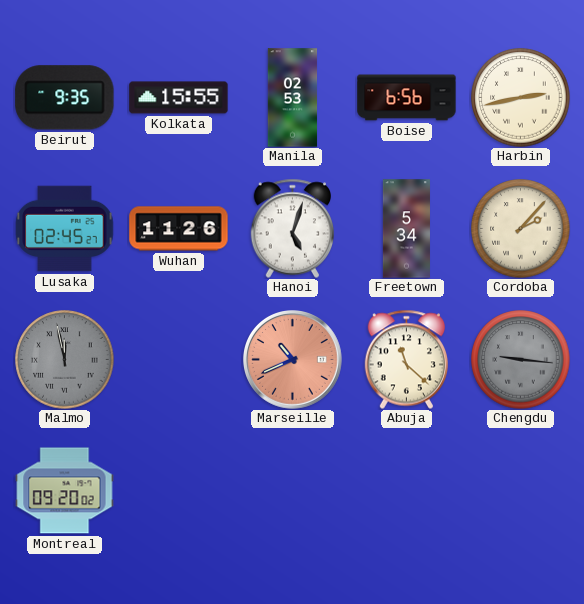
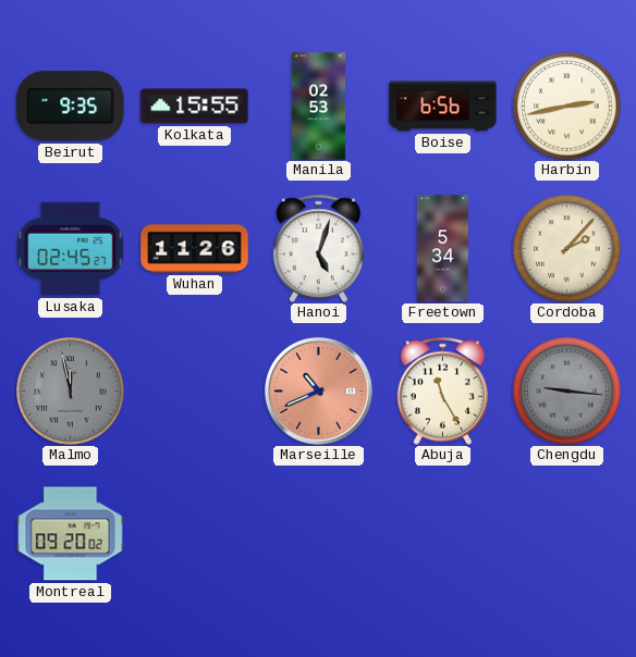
Abuja: 11:22 -> 11:25 (442, 391)
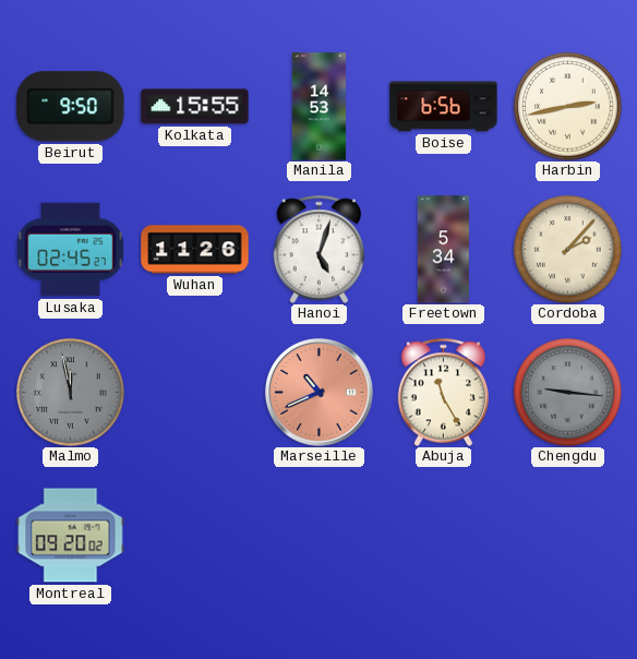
Beirut: 9:35 -> 9:50 (71, 107)
Manila: 02:53 -> 14:53 (320, 107)
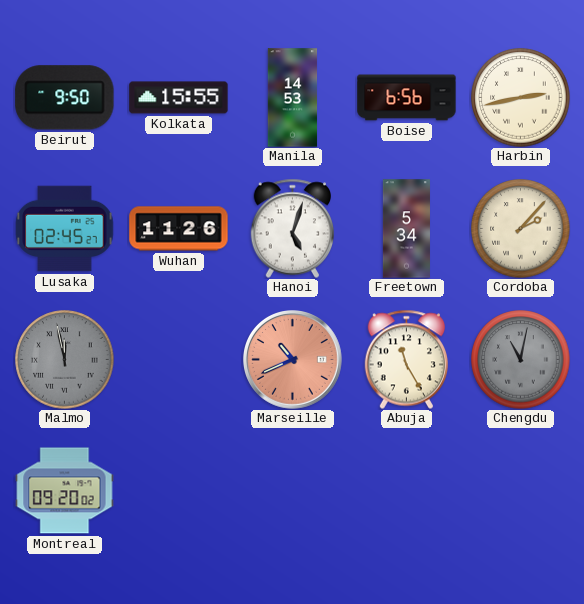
Chengdu: 9:16 -> 11:02 (521, 360)
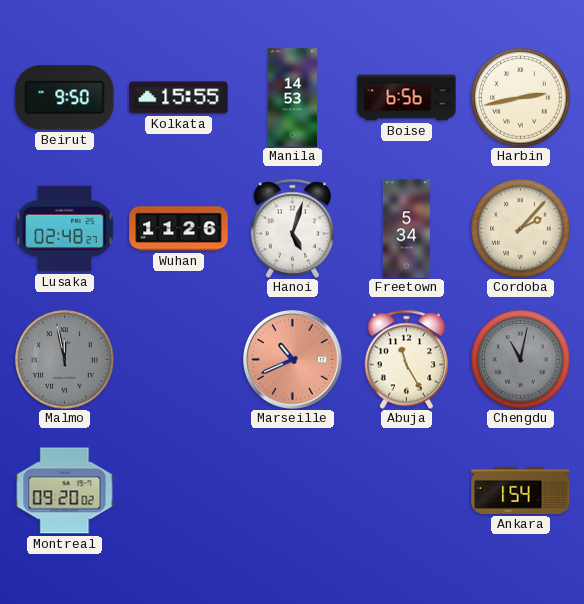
Lusaka: 02:45 -> 02:48 (65, 229)
Ankara: none -> 1:54 (521, 490)
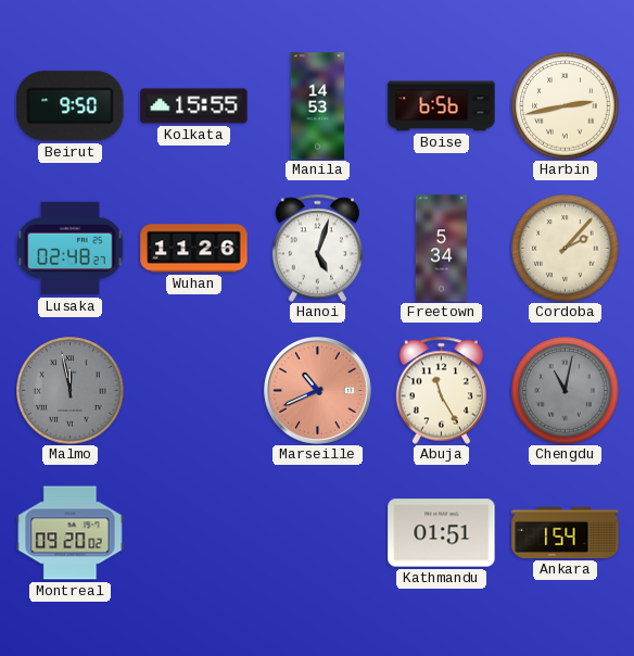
Kathmandu: none -> 01:51 (442, 533)
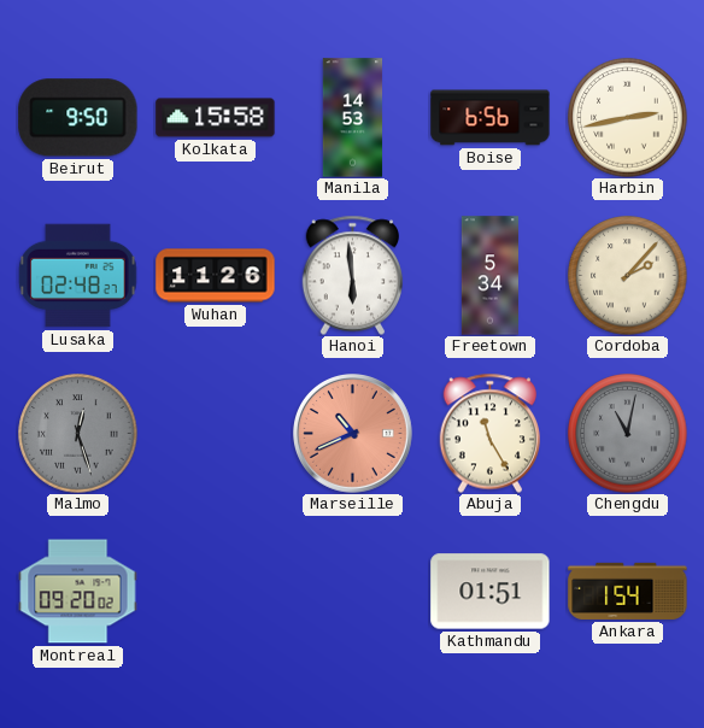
Kolkata: 15:55 -> 15:58 (216, 118)
Hanoi: 5:03 -> 5:59 (352, 275)
Malmo: 11:58 -> 12:27 (78, 434)
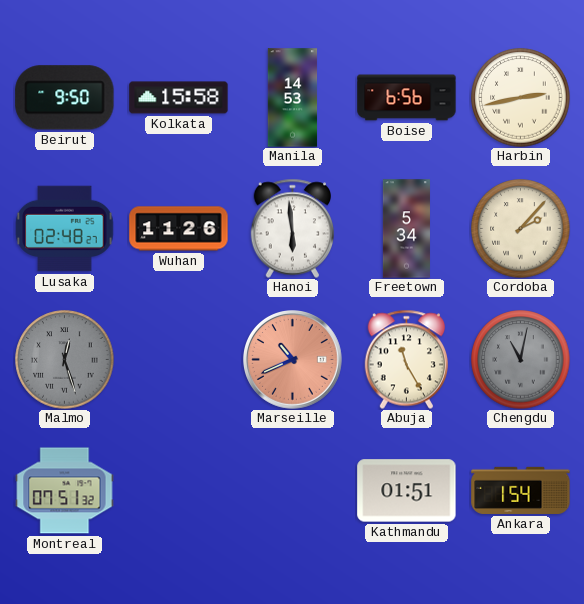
Montreal: 09:20 -> 07:51 (65, 491)
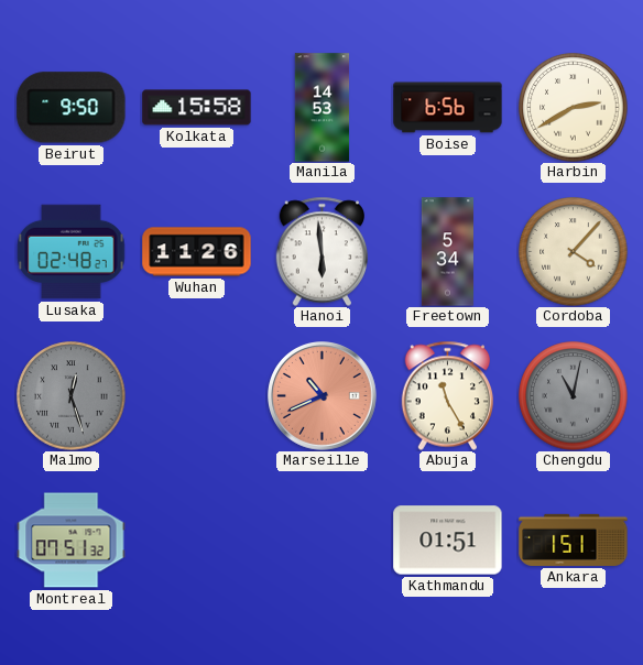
Harbin: 2:43 -> 2:40 (574, 108)
Cordoba: 2:07 -> 4:07 (574, 252)
Ankara: 1:54 -> 1:51 (574, 539)
